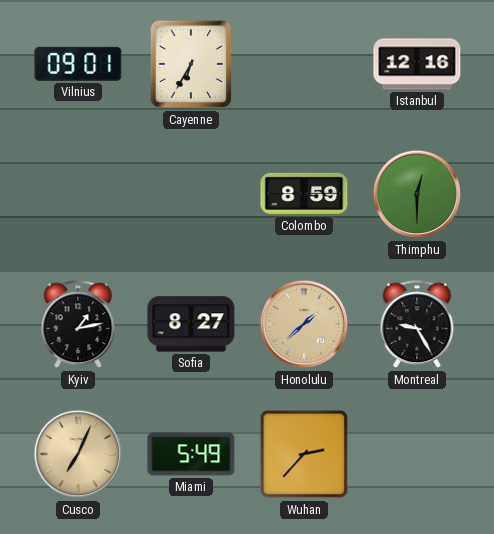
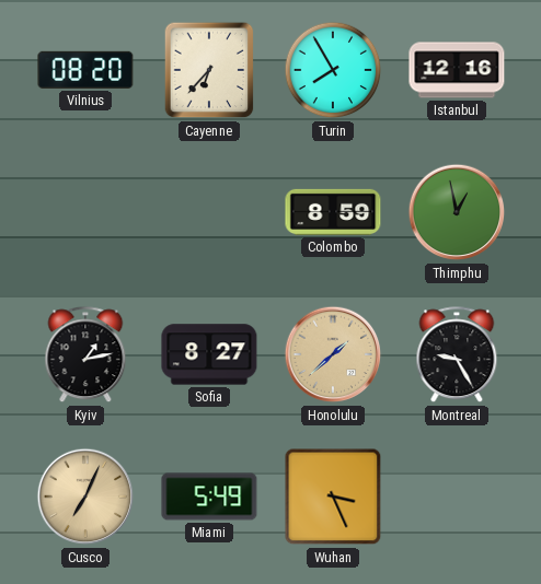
Vilnius: 09:01 -> 08:20 (85, 70)
Cayenne: 6:35 -> 6:37 (209, 70)
Turin: none -> 7:55 (333, 70)
Thimphu: 12:30 -> 12:58 (457, 212)
Wuhan: 2:37 -> 3:26 (333, 497)
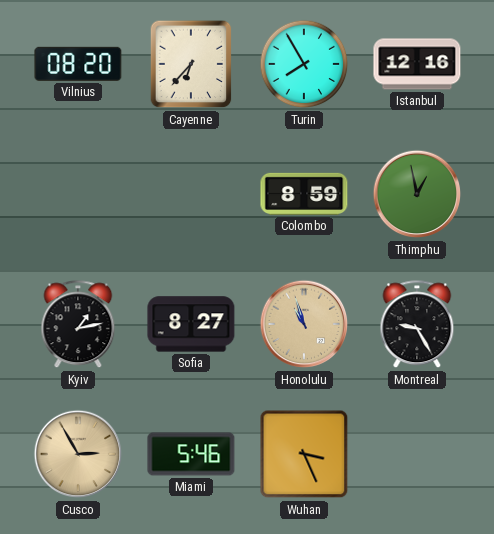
Honolulu: 1:38 -> 10:57 (304, 324)
Cusco: 7:04 -> 2:55 (78, 454)
Miami: 5:49 -> 5:46 (191, 454)
